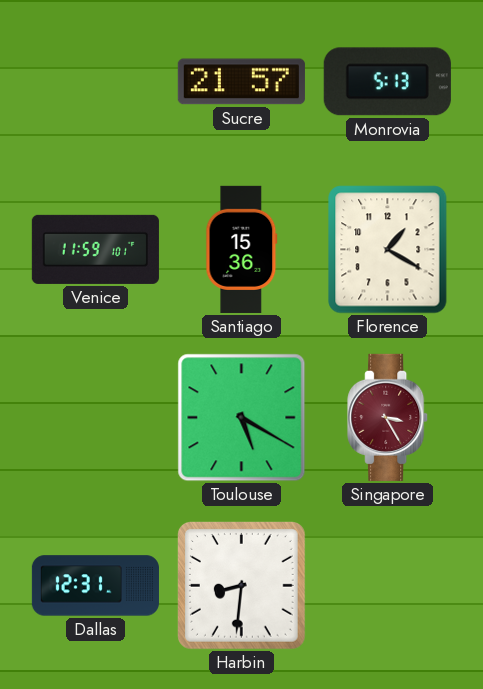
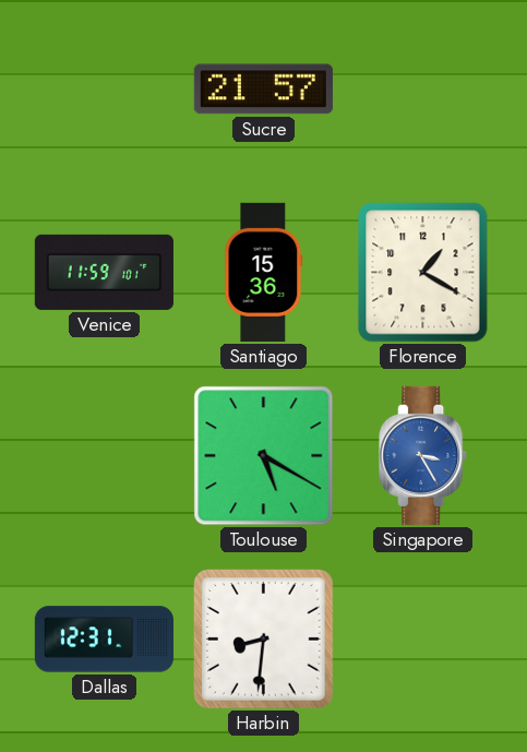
Monrovia: 5:13 -> none (387, 82)
Singapore dial: burgundy -> blue (423, 455)
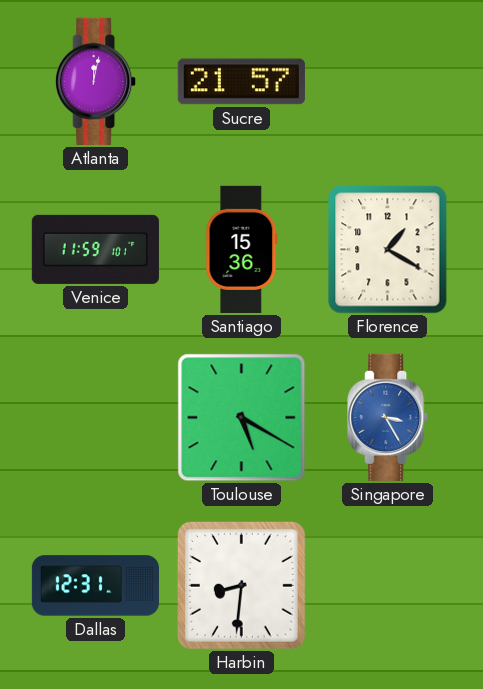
Atlanta: none -> 12:02 (96, 81)
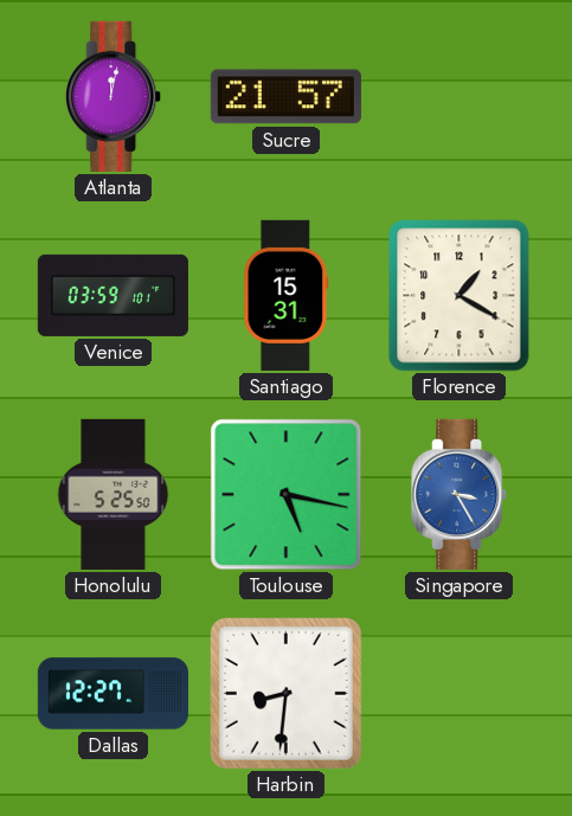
Venice: 11:59 -> 03:59 (113, 295)
Santiago: 15:36 -> 15:31 (287, 295)
Honolulu: none -> 5:25 (114, 494)
Toulouse: 5:20 -> 5:17 (287, 495)
Dallas: 12:31 -> 12:27 (113, 694)
